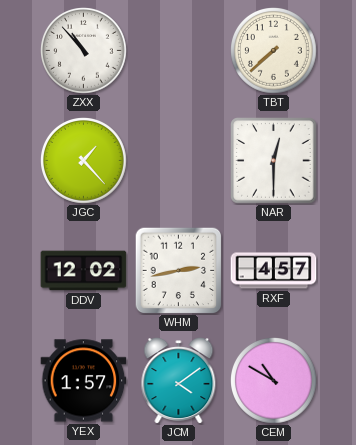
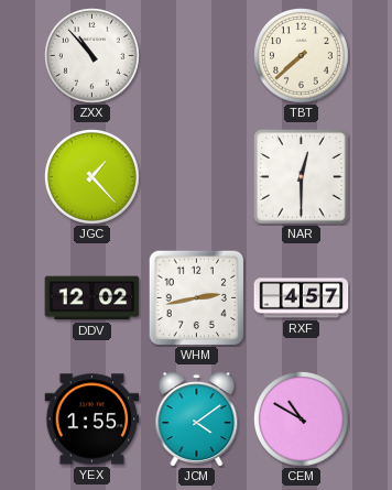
YEX: 1:57 -> 1:55 (92, 420)
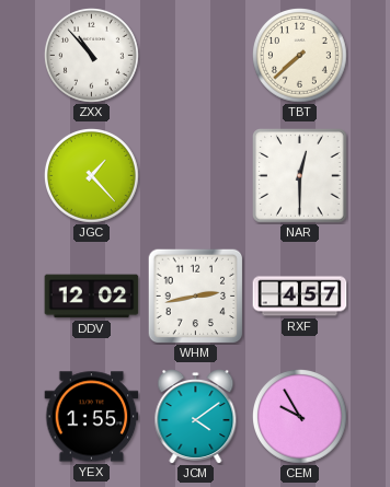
CEM: 10:50 -> 9:55 (300, 417)
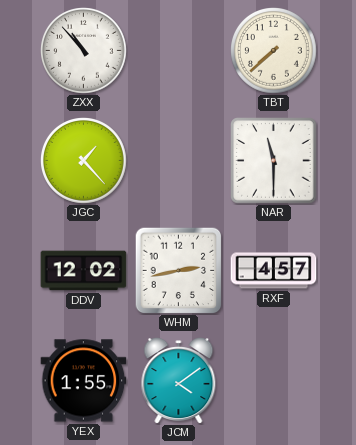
NAR: 12:30 -> 11:30 (274, 161)
CEM: 9:55 -> none (300, 417)
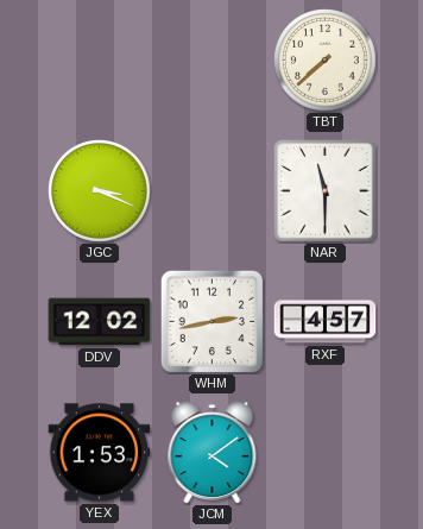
ZXX: 10:53 -> none (84, 51)
JGC: 1:23 -> 3:19 (100, 191)
YEX: 1:55 -> 1:53 (100, 453)
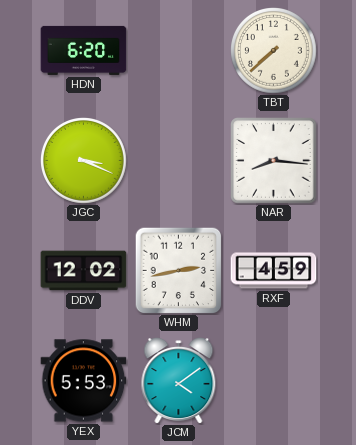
HDN: none -> 6:20 (84, 50)
NAR: 11:30 -> 8:16 (274, 161)
RXF: 4:57 -> 4:59 (274, 271)
YEX: 1:53 -> 5:53 (84, 381)
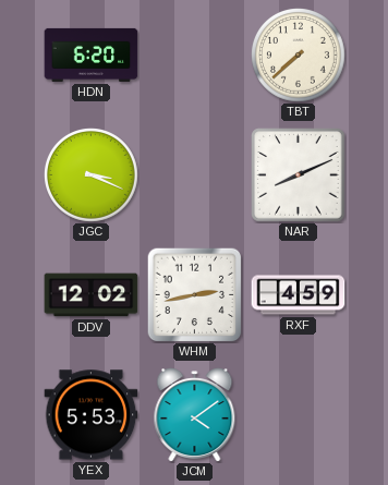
NAR: 8:16 -> 8:11 (299, 175)
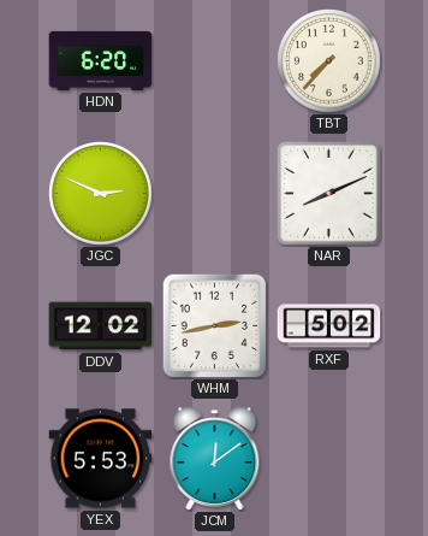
TBT: 7:38 -> 7:37 (329, 61)
JGC: 3:19 -> 2:49 (101, 194)
RXF: 4:59 -> 5:02 (329, 326)
JCM: 4:09 -> 12:09 (215, 459)
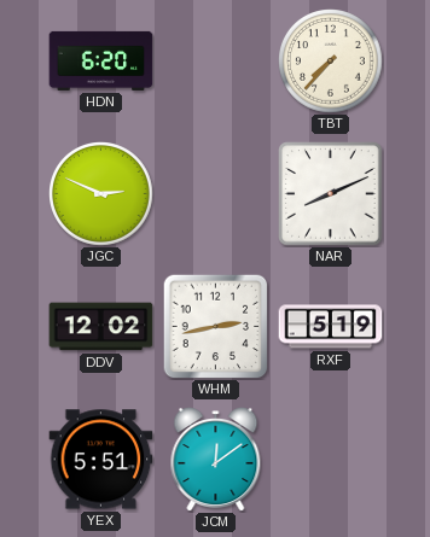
RXF: 5:02 -> 5:19 (331, 327)
YEX: 5:53 -> 5:51 (101, 460)
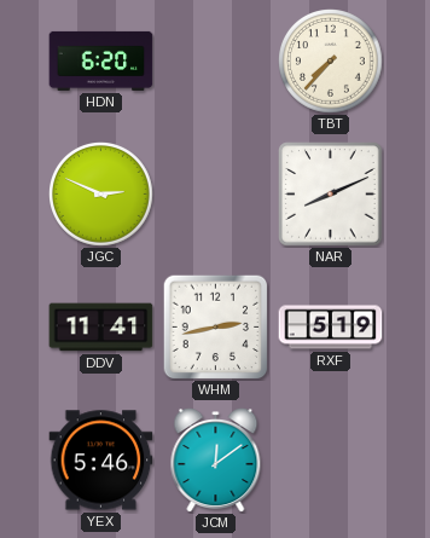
DDV: 12:02 -> 11:41 (101, 328)
YEX: 5:51 -> 5:46 (101, 461)
